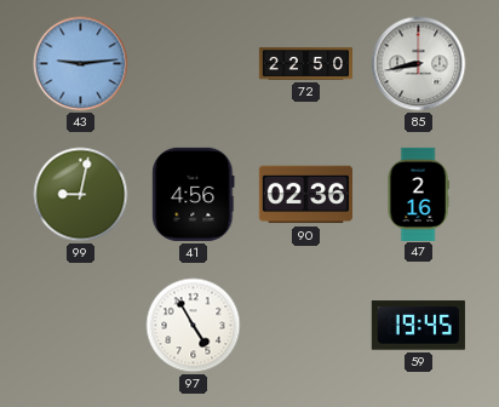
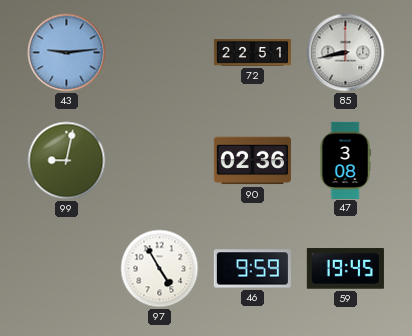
72: 22:50 -> 22:51 (252, 53)
41: 4:56 -> none (194, 194)
47: 2:16 -> 3:08 (345, 160)
46: none -> 9:59 (252, 269)
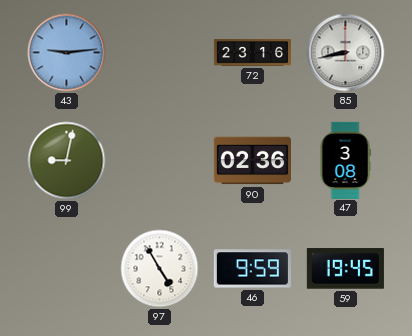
72: 22:51 -> 23:16 (252, 53)
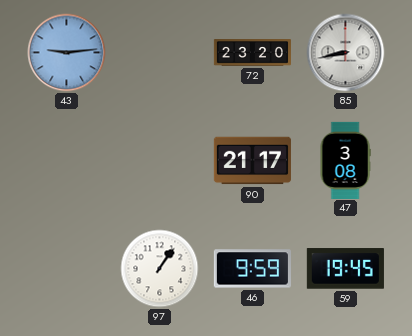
72: 23:16 -> 23:20 (252, 53)
99: 9:02 -> none (67, 161)
90: 02:36 -> 21:17 (252, 161)
97: 4:55 -> 1:06 (160, 269)
